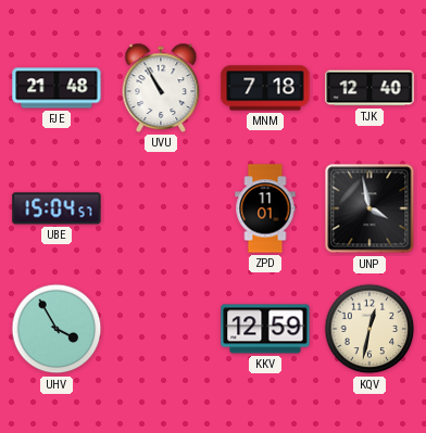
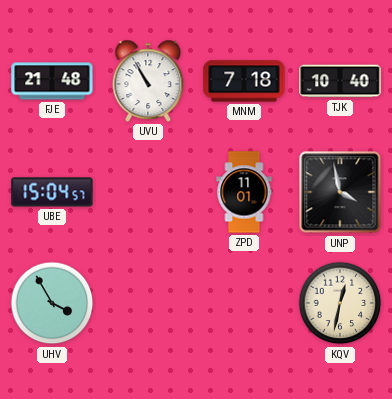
TJK: 12:40 -> 10:40 (340, 81)
KKV: 12:59 -> none (265, 329)
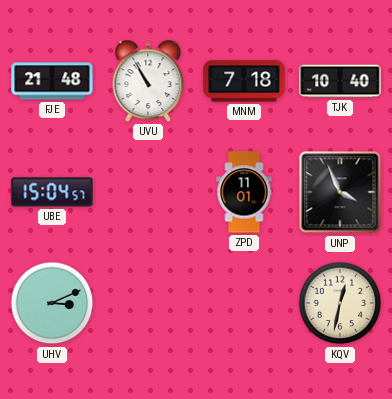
UNP: 3:58 -> 3:56 (340, 192)
UHV: 3:55 -> 3:11 (52, 303)
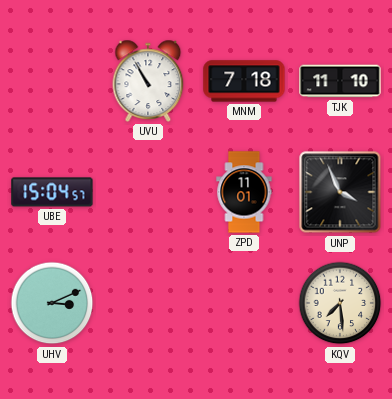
FJE: 21:48 -> none (52, 81)
TJK: 10:40 -> 11:10 (340, 81)
KQV: 12:32 -> 7:29 (340, 303)
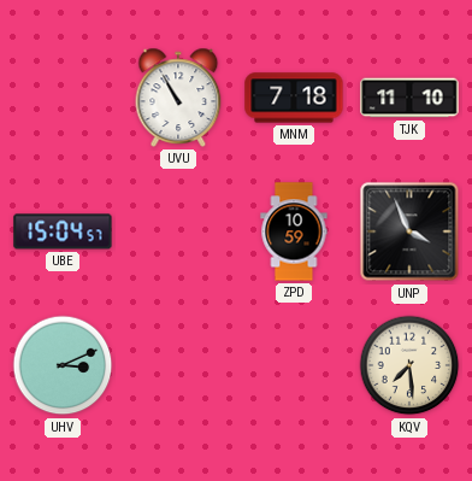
ZPD: 11:01 -> 10:59 (294, 231)
